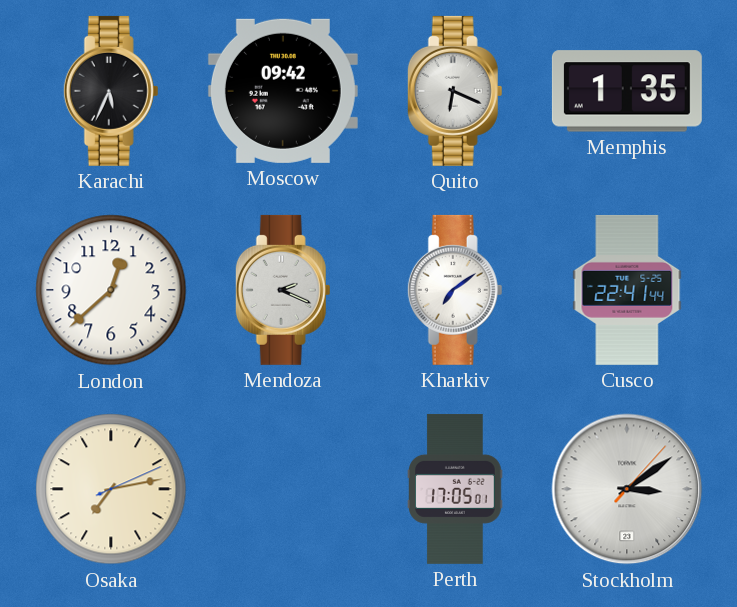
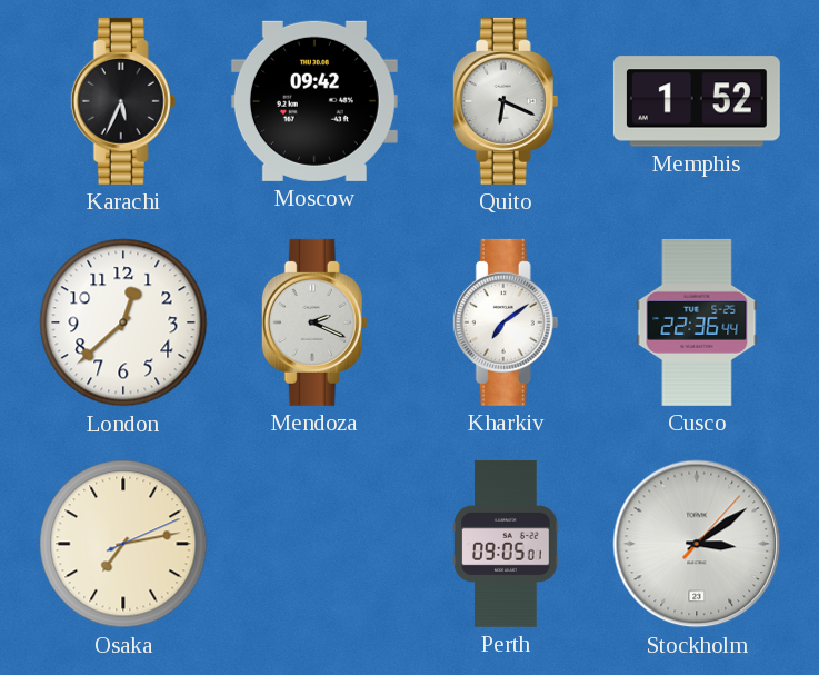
Memphis: 1:35 -> 1:52 (697, 101)
Cusco: 22:41 -> 22:36 (697, 322)
Perth: 17:05 -> 09:05 (506, 544)
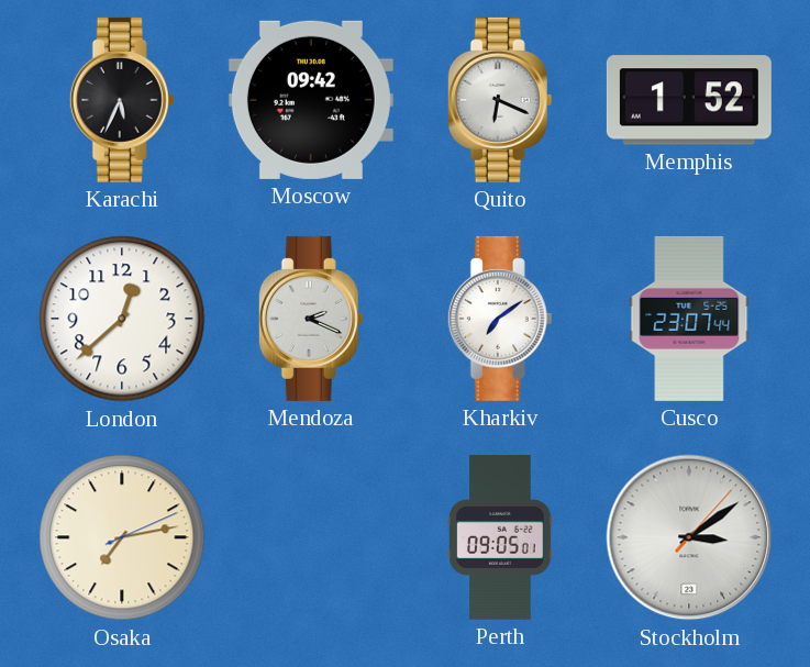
Cusco: 22:36 -> 23:07 (689, 319)
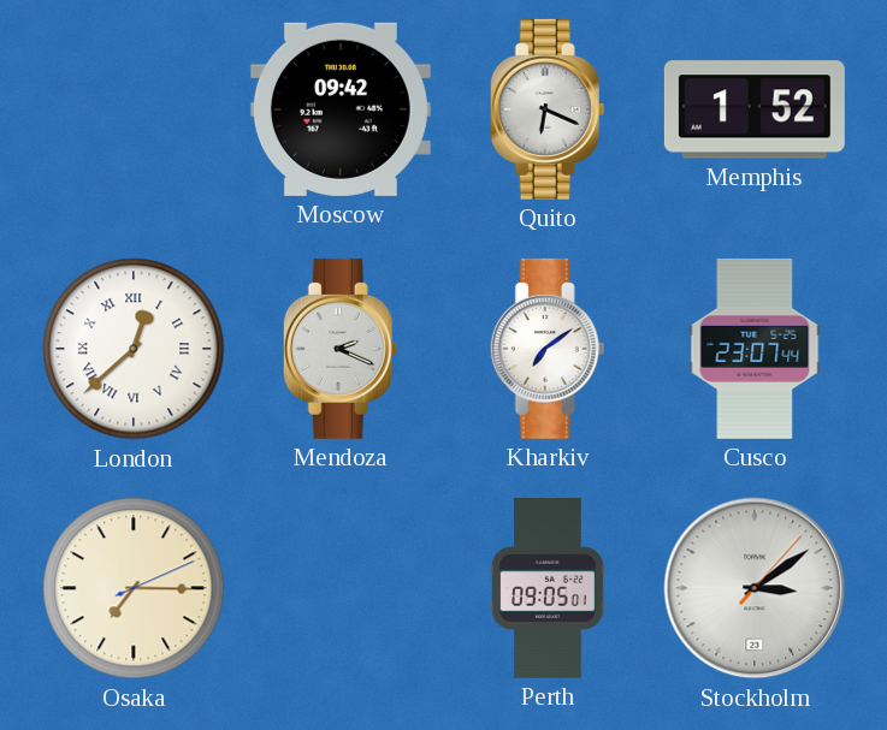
Karachi: 5:34 -> none (122, 100)
London numerals: Arabic -> Roman (134, 349)
Osaka: 7:13 -> 7:15 (134, 588)
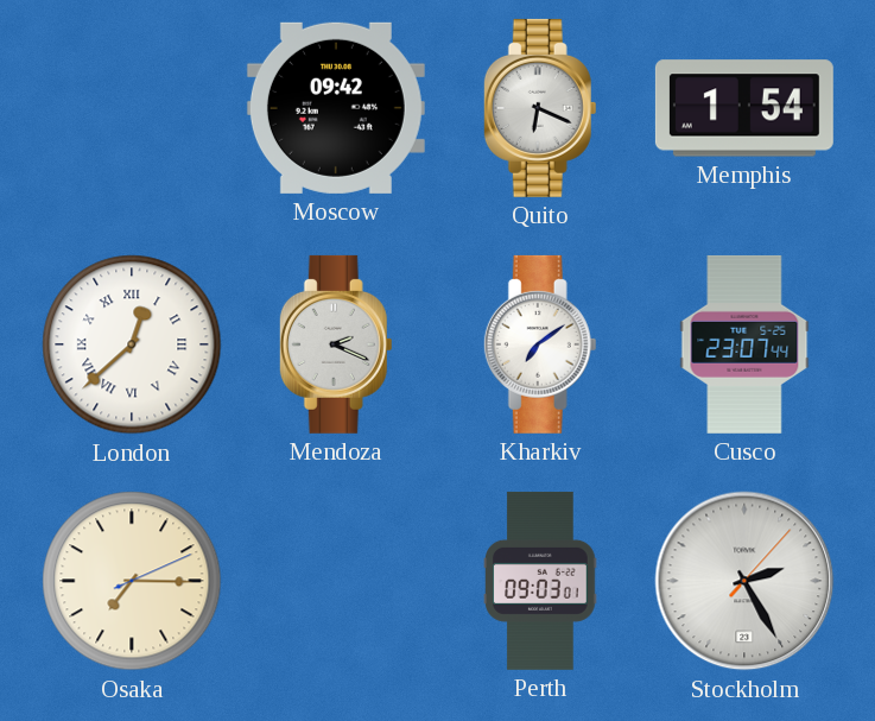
Memphis: 1:52 -> 1:54 (744, 108)
Perth: 09:05 -> 09:03 (540, 581)
Stockholm: 3:09 -> 2:25 (744, 581)
